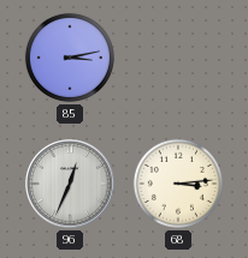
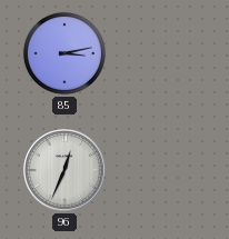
68: 3:14 -> none (178, 184)
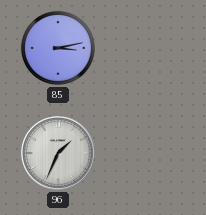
96: 12:34 -> 1:34 (58, 153)
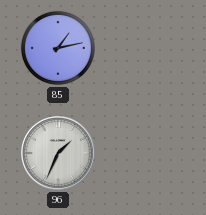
85: 3:13 -> 1:13 (58, 48)
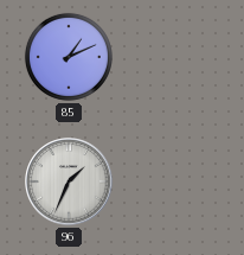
85: 1:13 -> 1:11 (69, 57)
